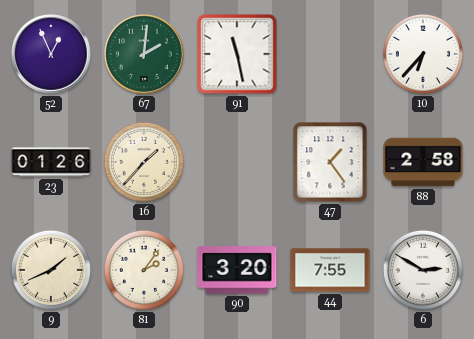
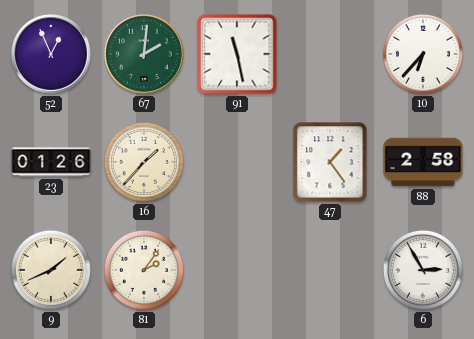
90: 3:20 -> none (237, 270)
44: 7:55 -> none (330, 270)
6: 2:50 -> 2:55 (423, 270)
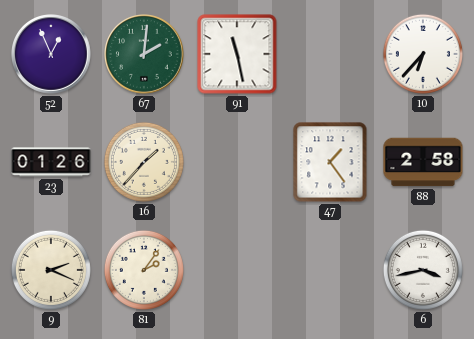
9: 1:41 -> 2:19 (51, 270)
6: 2:55 -> 3:43 (423, 270)
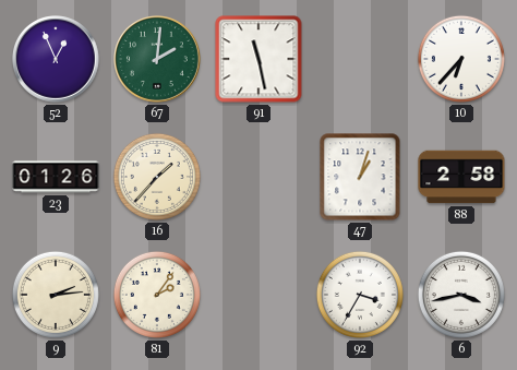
47: 1:24 -> 1:03 (360, 177)
9: 2:19 -> 2:14 (56, 295)
92: none -> 3:35 (360, 295)
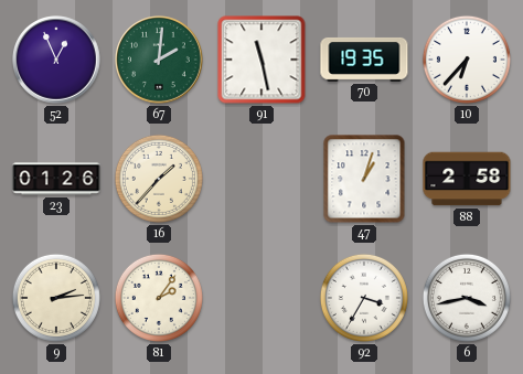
70: none -> 19:35 (364, 60)
